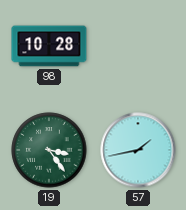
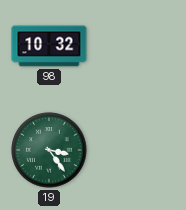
98: 10:28 -> 10:32 (49, 46)
57: 1:43 -> none (138, 150)
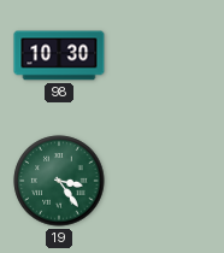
98: 10:32 -> 10:30 (59, 55)
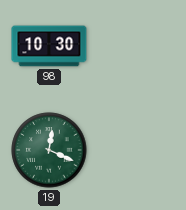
19: 3:24 -> 12:19 (49, 150)
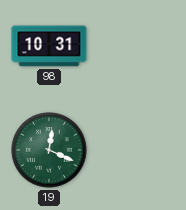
98: 10:30 -> 10:31 (49, 46)
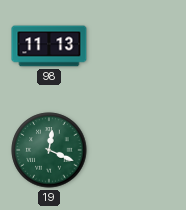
98: 10:31 -> 11:13 (49, 46)
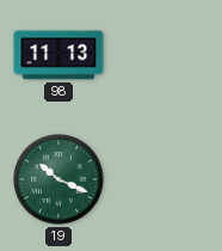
19: 12:19 -> 10:19 (58, 179)
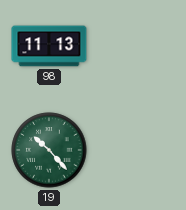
19: 10:19 -> 10:23 (49, 150)
